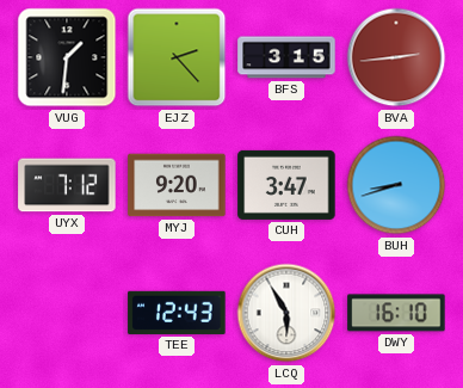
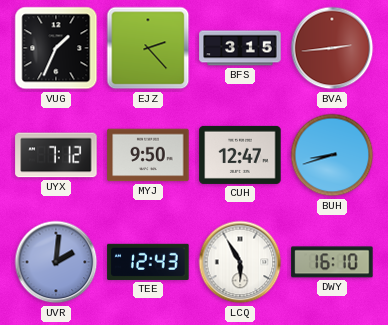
VUG: 1:31 -> 1:34 (56, 48)
MYJ: 9:20 -> 9:50 (148, 155)
CUH: 3:47 -> 12:47 (240, 155)
UVR: none -> 2:01 (56, 262)
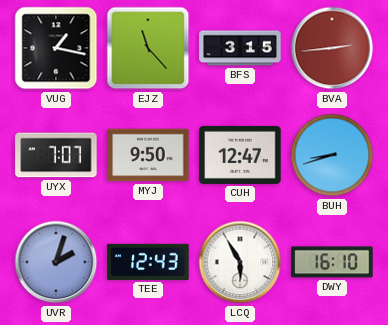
VUG: 1:34 -> 1:17 (56, 48)
EJZ: 2:23 -> 11:23 (148, 48)
UYX: 7:12 -> 7:07 (56, 155)
UVR: 2:01 -> 2:03 (56, 262)
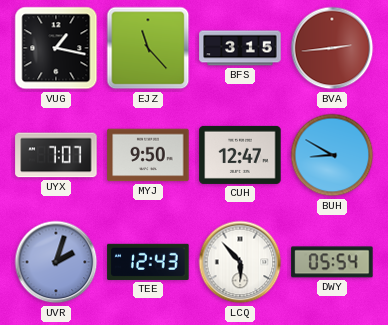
BUH: 8:42 -> 8:50 (332, 155)
LCQ: 5:55 -> 5:53 (240, 262)
DWY: 16:10 -> 05:54 (332, 262)
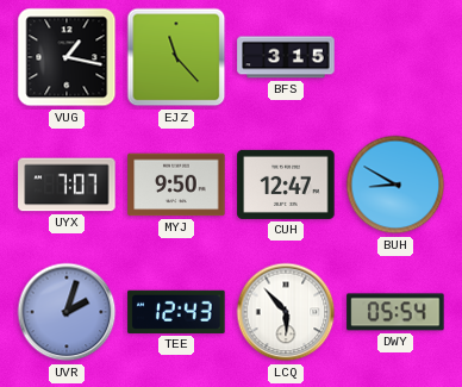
BVA: 2:44 -> none (332, 48)
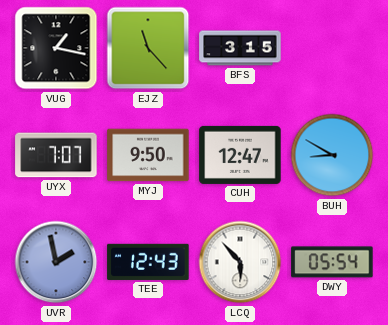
UVR: 2:03 -> 1:58 (56, 262)
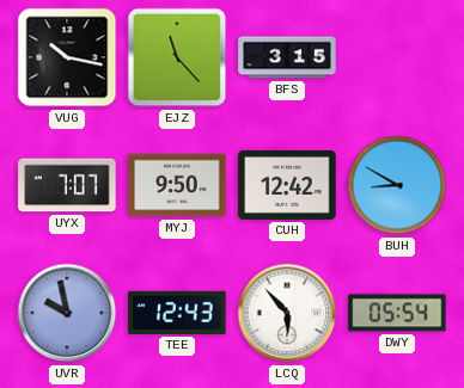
VUG: 1:17 -> 10:17 (67, 57)
CUH: 12:47 -> 12:42 (287, 185)
UVR: 1:58 -> 9:58 (67, 313)
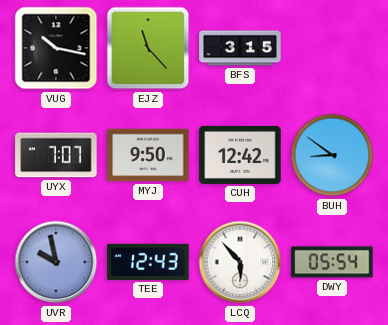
BUH: 8:50 -> 8:51 (332, 155)
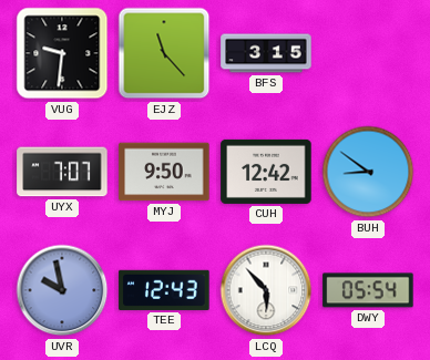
VUG: 10:17 -> 9:31 (62, 53)
